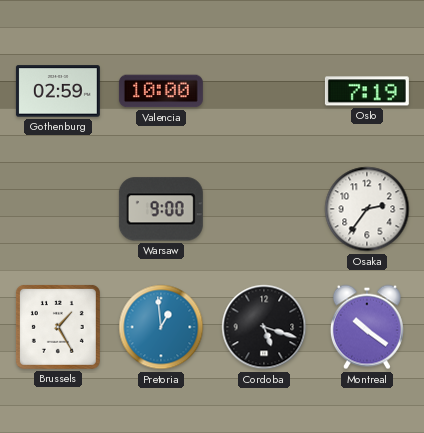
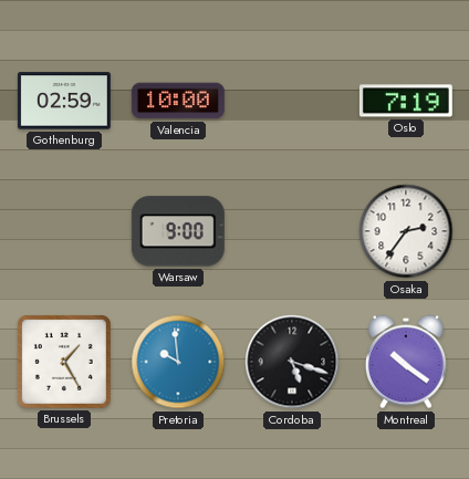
Pretoria: 12:59 -> 9:59 (178, 362)
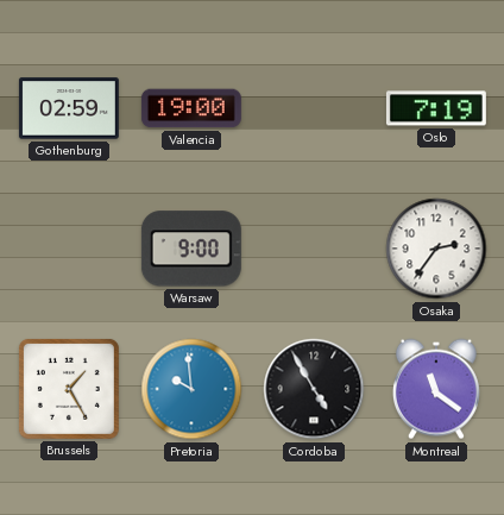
Valencia: 10:00 -> 19:00 (191, 108)
Cordoba: 5:18 -> 4:55 (314, 389)
Montreal: 10:21 -> 11:21 (436, 389)
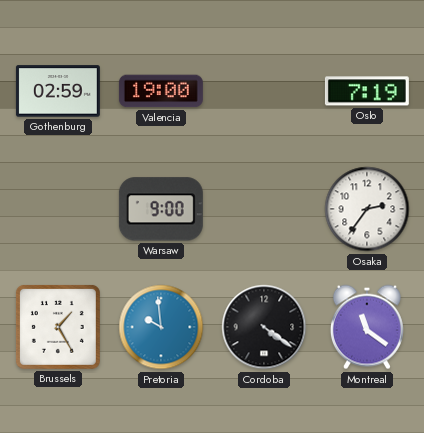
Cordoba: 4:55 -> 4:21 (264, 327)
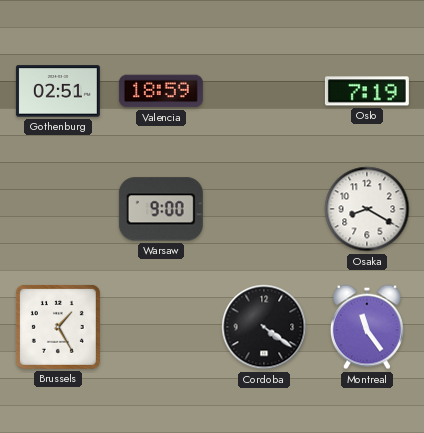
Gothenburg: 02:59 -> 02:51 (58, 91)
Valencia: 19:00 -> 18:59 (161, 91)
Osaka: 2:36 -> 8:20 (367, 209)
Pretoria: 9:59 -> none (161, 327)
Montreal: 11:21 -> 11:24 (367, 327)
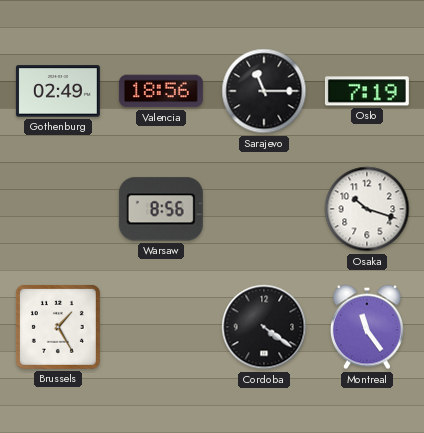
Gothenburg: 02:51 -> 02:49 (58, 91)
Valencia: 18:59 -> 18:56 (161, 91)
Sarajevo: none -> 11:15 (264, 91)
Warsaw: 9:00 -> 8:56 (161, 209)
Osaka: 8:20 -> 10:18 (367, 209)
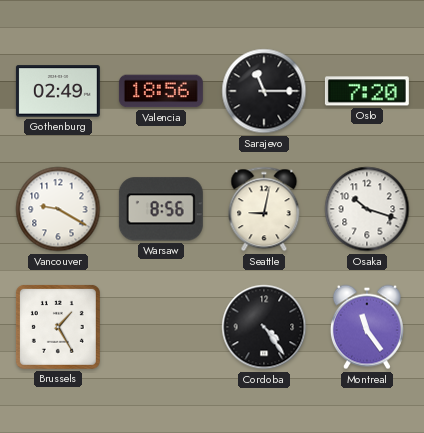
Oslo: 7:19 -> 7:20 (367, 91)
Vancouver: none -> 9:20 (58, 209)
Seattle: none -> 9:02 (264, 209)
Cordoba: 4:21 -> 4:24 (264, 327)
